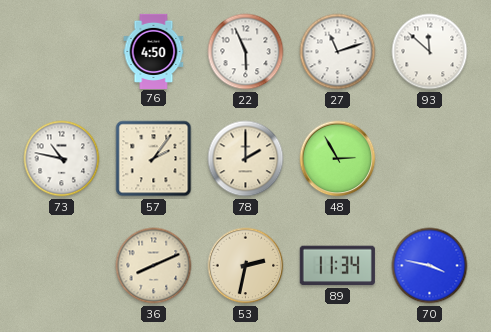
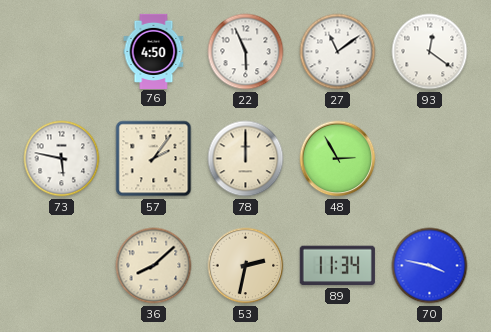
27: 11:12 -> 11:09 (338, 52)
93: 11:52 -> 12:21 (430, 52)
73: 10:47 -> 5:47 (62, 159)
78: 2:00 -> 12:00 (246, 159)
36: 8:11 -> 8:08 (154, 266)
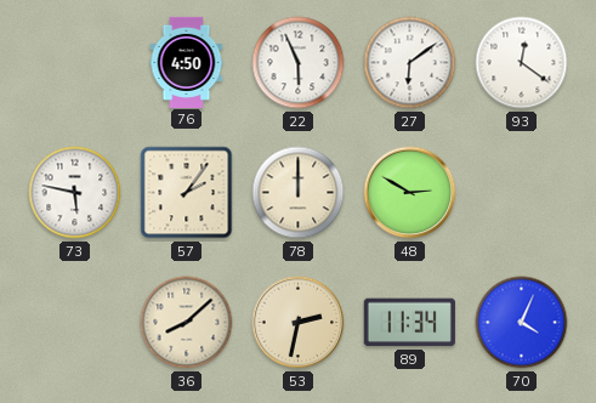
27: 11:09 -> 6:09 (410, 63)
48: 2:55 -> 2:50 (410, 193)
70: 3:47 -> 4:04 (522, 323)
